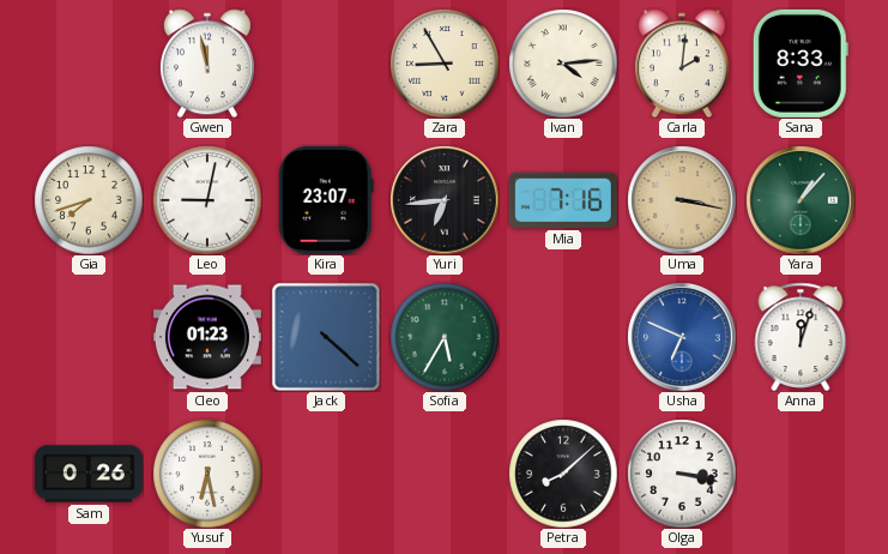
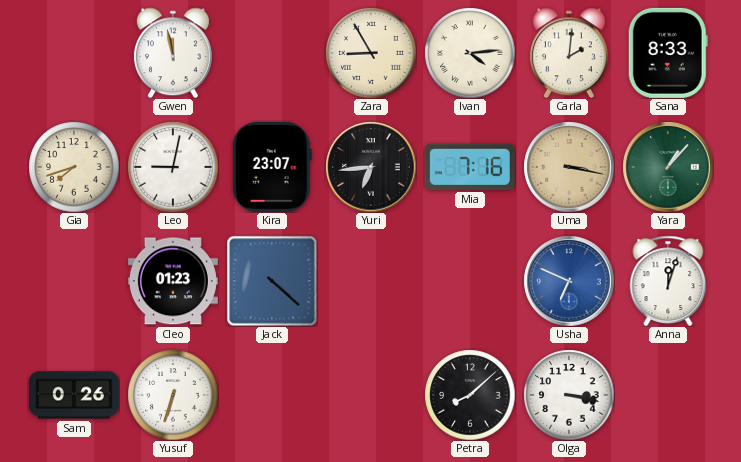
Sofia: 5:35 -> none (445, 337)
Yusuf: 6:28 -> 6:33 (173, 395)
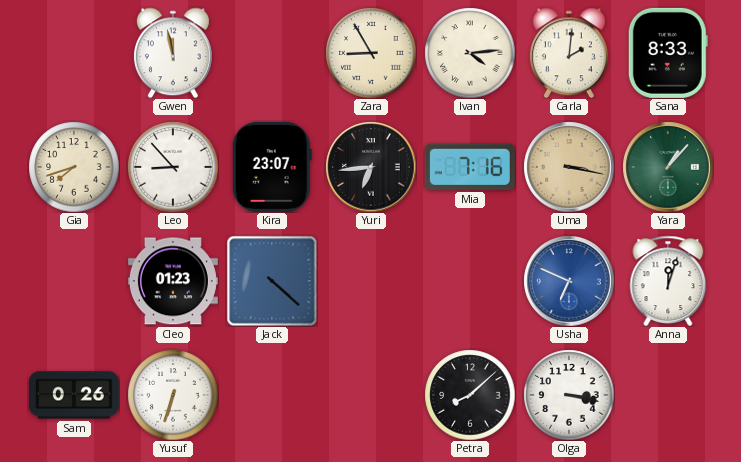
Leo: 9:02 -> 8:53 (173, 167)
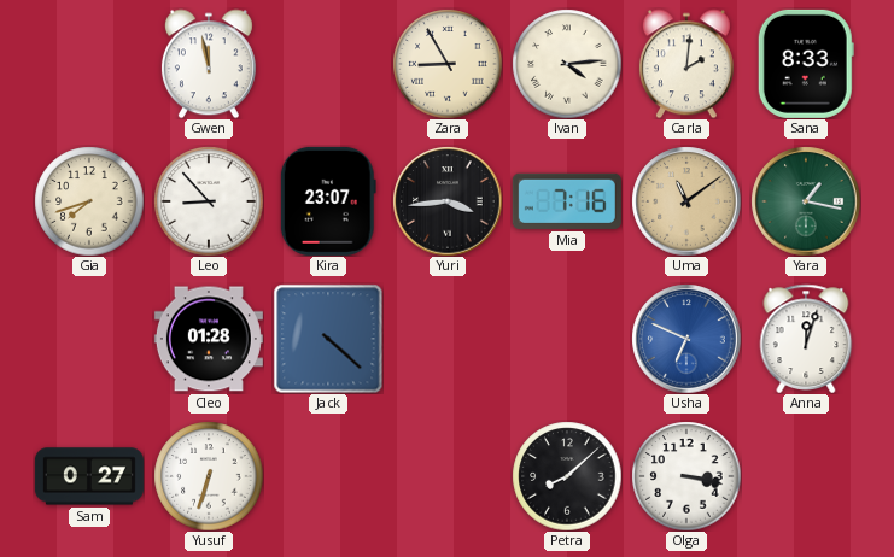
Yuri: 6:44 -> 3:44 (448, 201)
Uma: 3:17 -> 11:09 (686, 201)
Yara: 1:07 -> 1:17 (806, 201)
Cleo: 01:23 -> 01:28 (209, 339)
Sam: 0:26 -> 0:27 (89, 476)
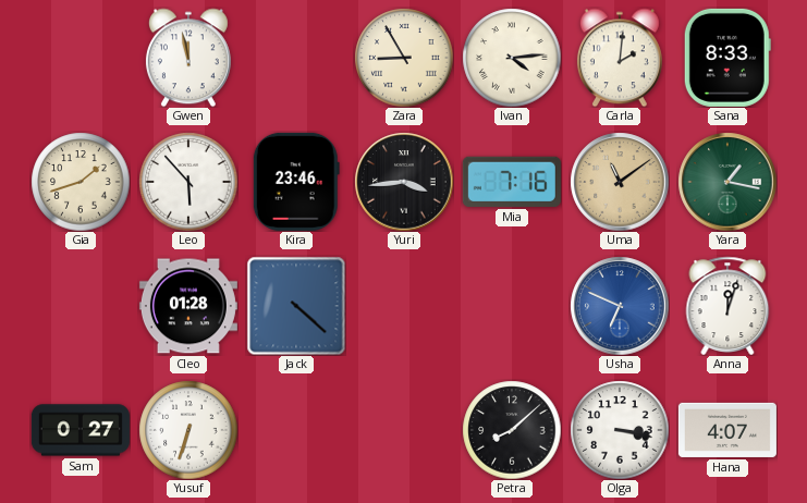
Gia: 7:42 -> 1:42 (81, 182)
Leo: 8:53 -> 5:53 (188, 182)
Kira: 23:07 -> 23:46 (296, 182)
Hana: none -> 4:07 (727, 430)
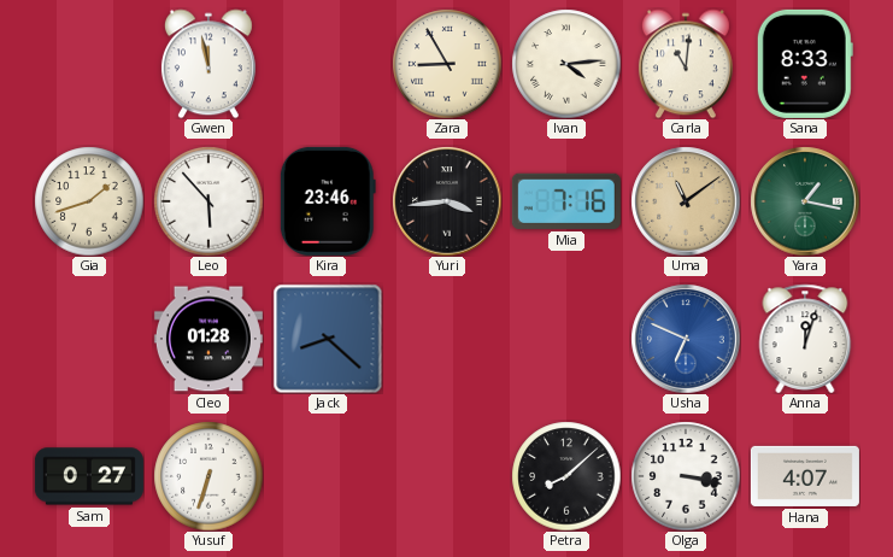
Carla: 2:01 -> 11:01 (686, 64)
Jack: 4:22 -> 8:22 (328, 339)
